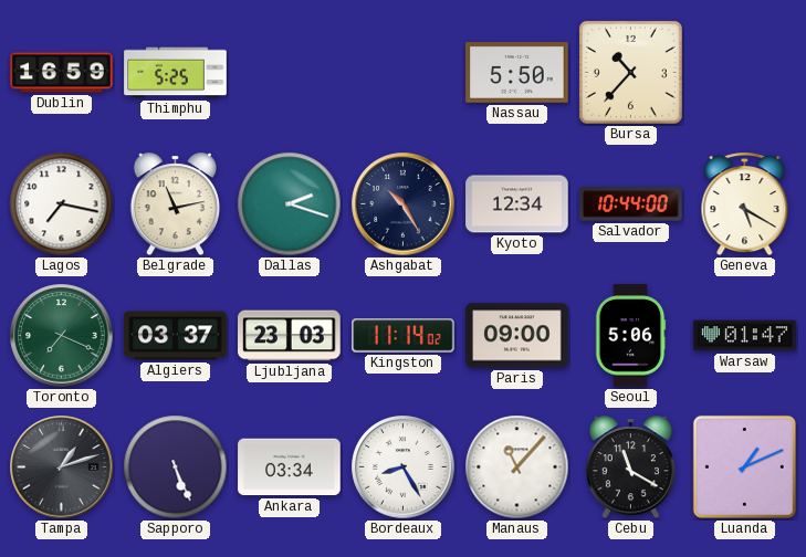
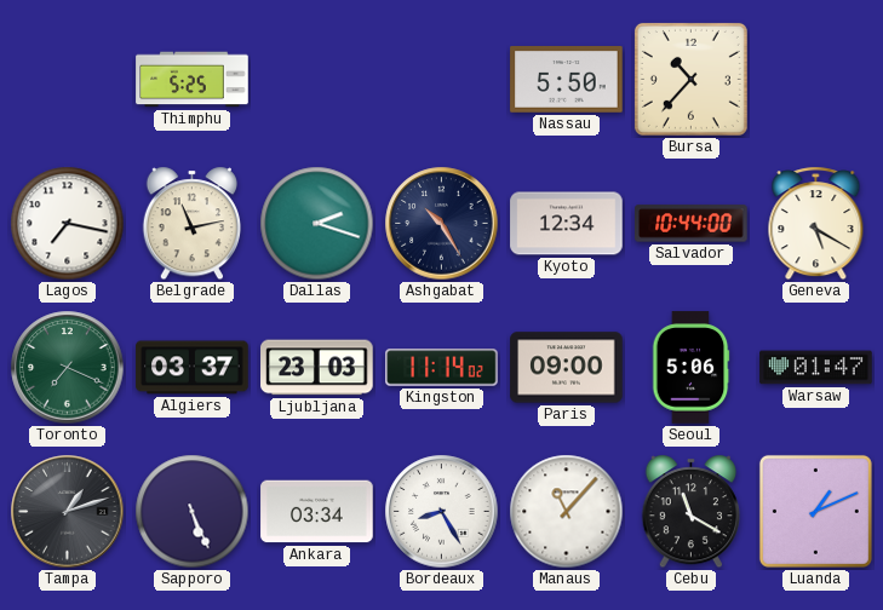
Dublin: 16:59 -> none (62, 73)
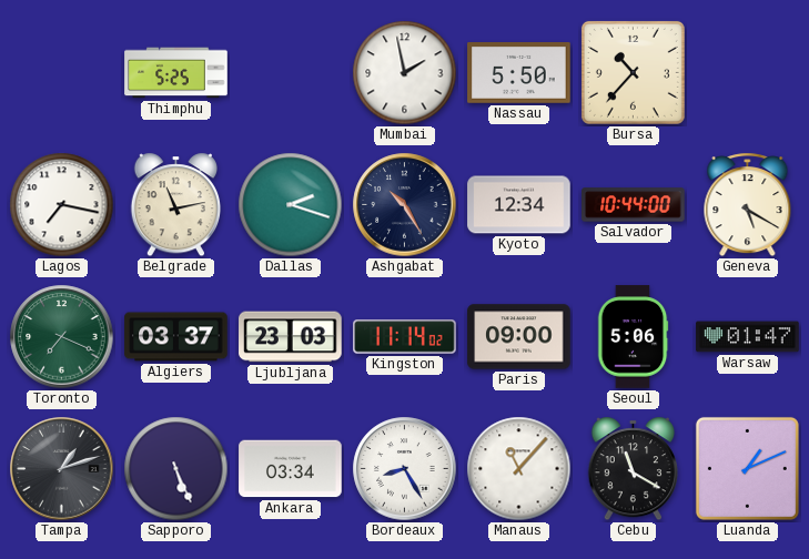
Mumbai: none -> 1:58 (405, 73)
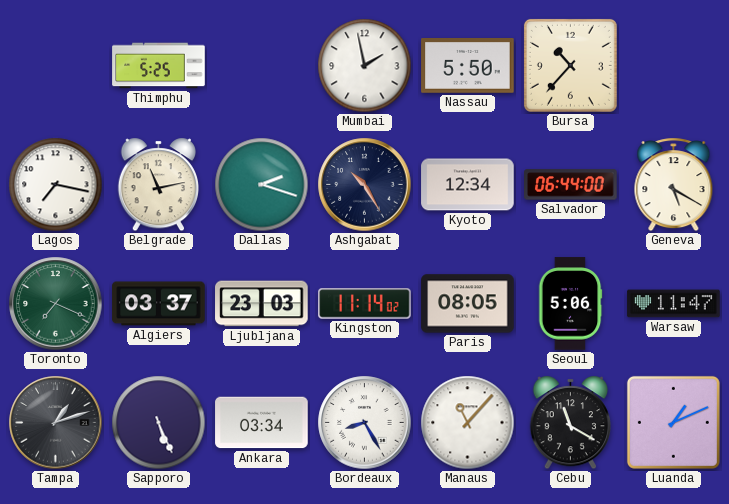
Salvador: 10:44 -> 06:44 (571, 185)
Paris: 09:00 -> 08:05 (468, 304)
Warsaw: 01:47 -> 11:47 (674, 304)
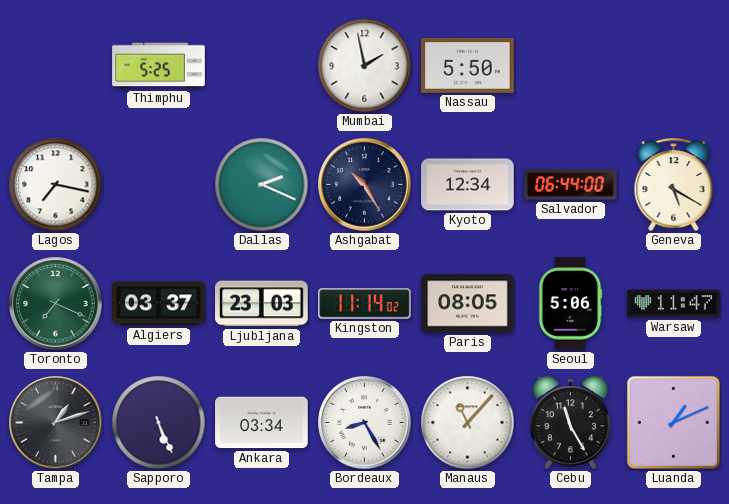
Bursa: 10:37 -> none (570, 65)
Belgrade: 11:13 -> none (158, 185)
Dallas: 2:18 -> 2:19 (262, 185)
Cebu: 11:20 -> 11:25 (570, 423)
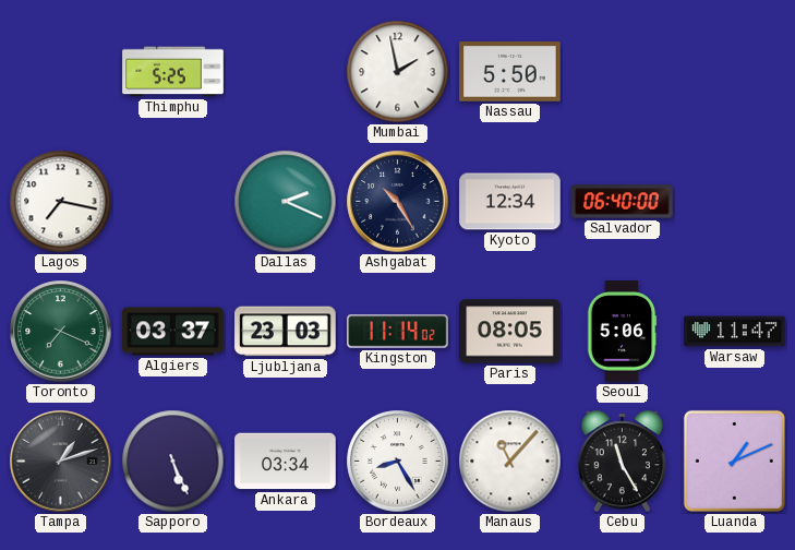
Salvador: 06:44 -> 06:40 (623, 202)
Geneva: 5:20 -> none (674, 185)
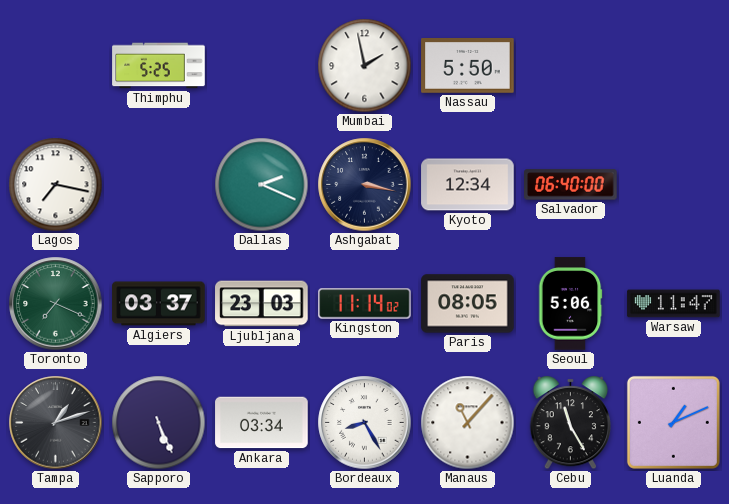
Ashgabat: 10:25 -> 3:17 (365, 185)
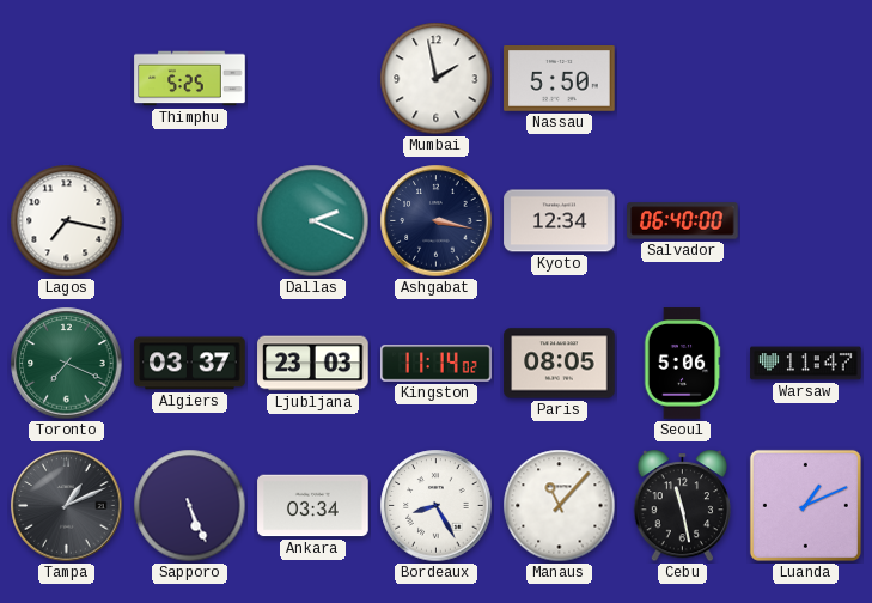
Tampa: 1:12 -> 1:11 (67, 506)
Cebu: 11:25 -> 11:28 (682, 506)
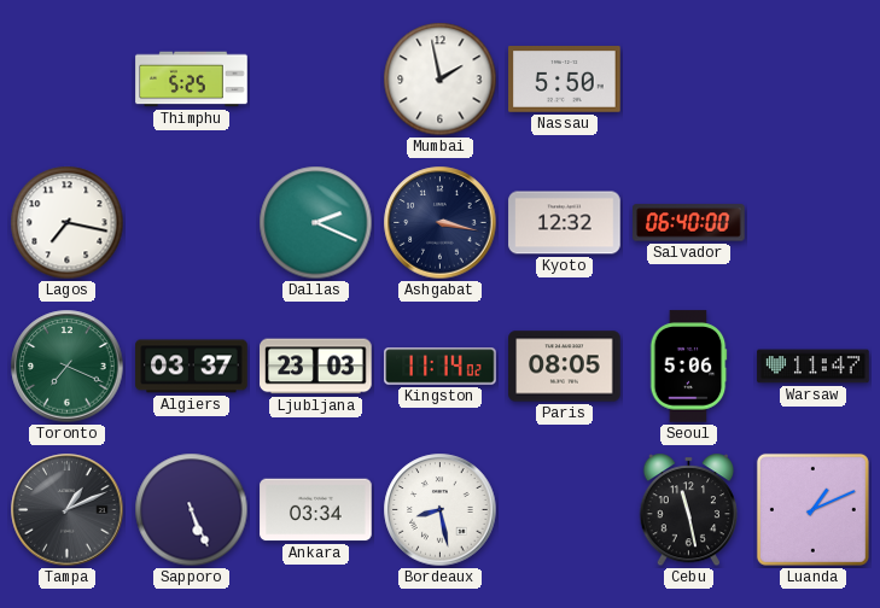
Kyoto: 12:34 -> 12:32 (565, 223)
Bordeaux: 8:25 -> 8:28 (441, 510)
Manaus: 11:07 -> none (560, 506)
